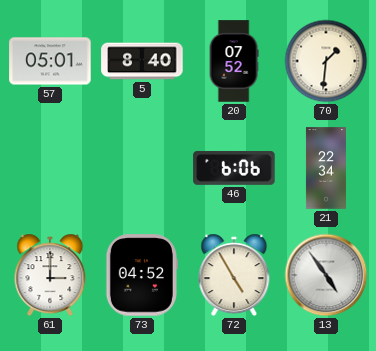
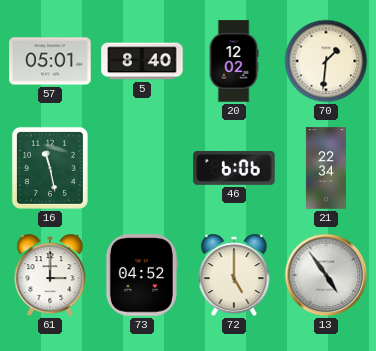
20: 07:52 -> 12:02 (234, 61)
16: none -> 11:28 (50, 168)
72: 4:55 -> 5:00 (234, 275)
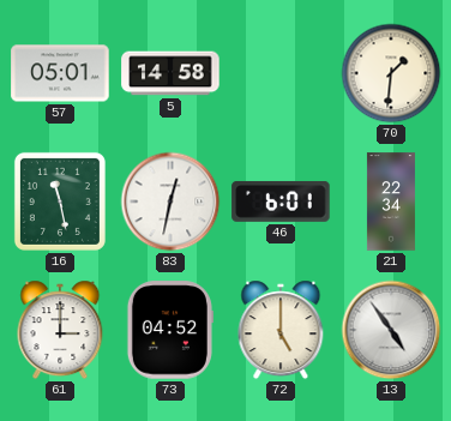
5: 8:40 -> 14:58 (170, 73)
20: 12:02 -> none (234, 61)
83: none -> 12:32 (170, 202)
46: 6:06 -> 6:01 (281, 202)
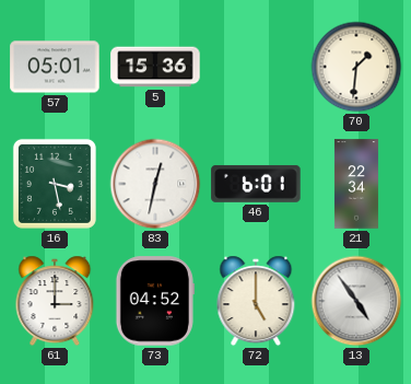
5: 14:58 -> 15:36 (155, 67)
16: 11:28 -> 3:28 (55, 184)
